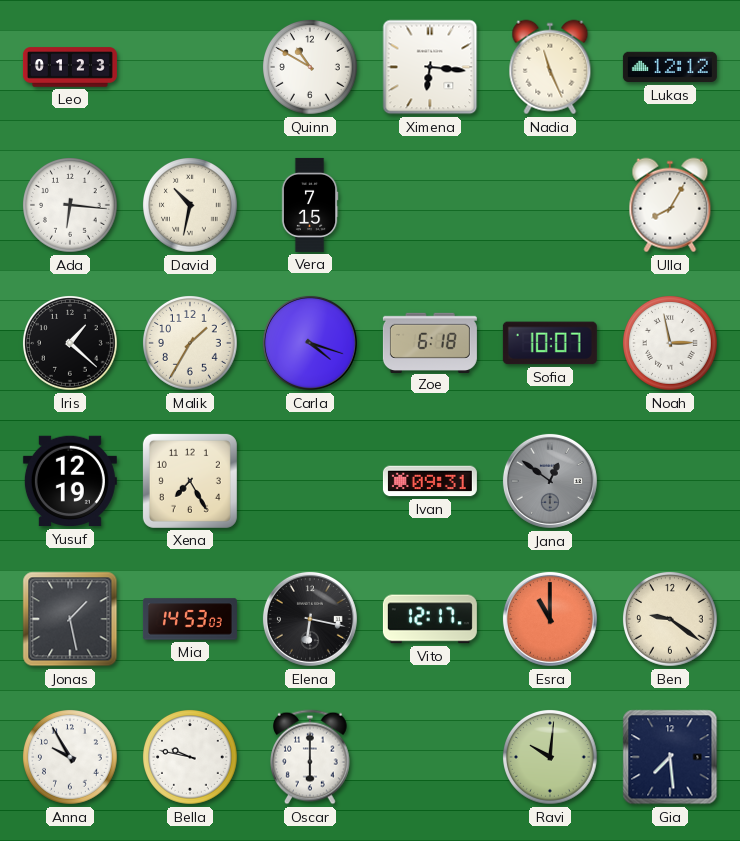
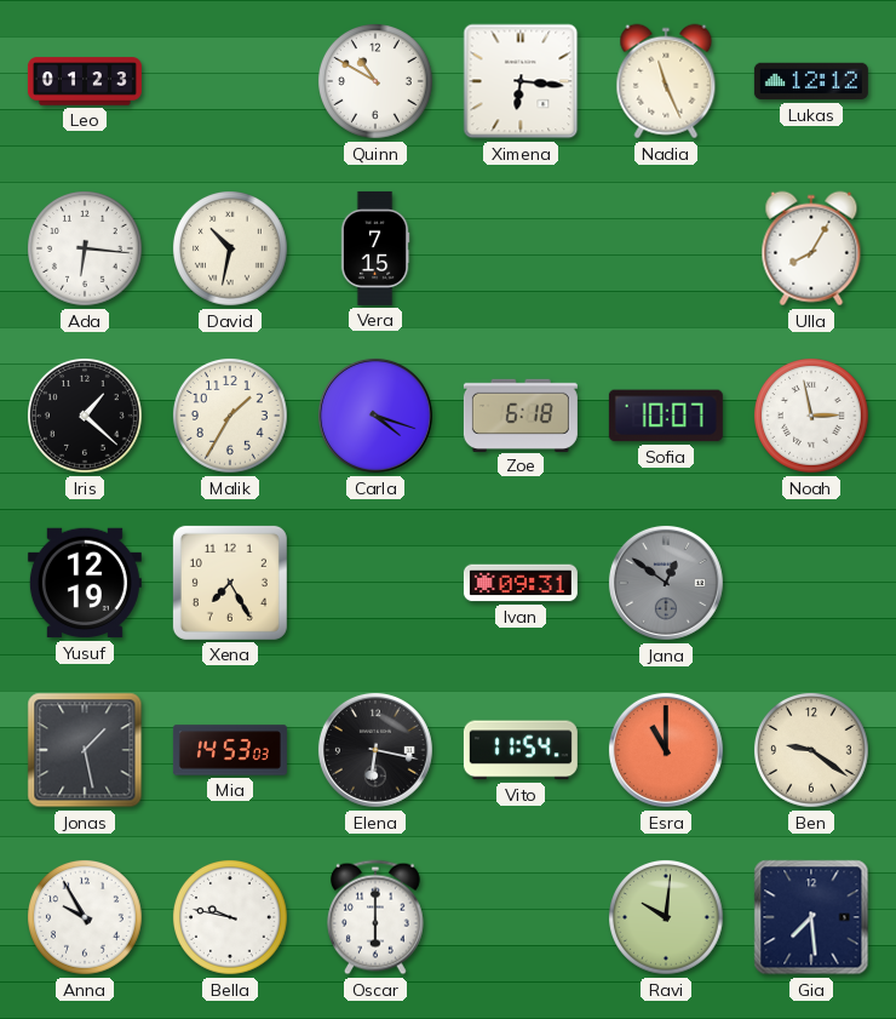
Vito: 12:17 -> 11:54 (521, 750)
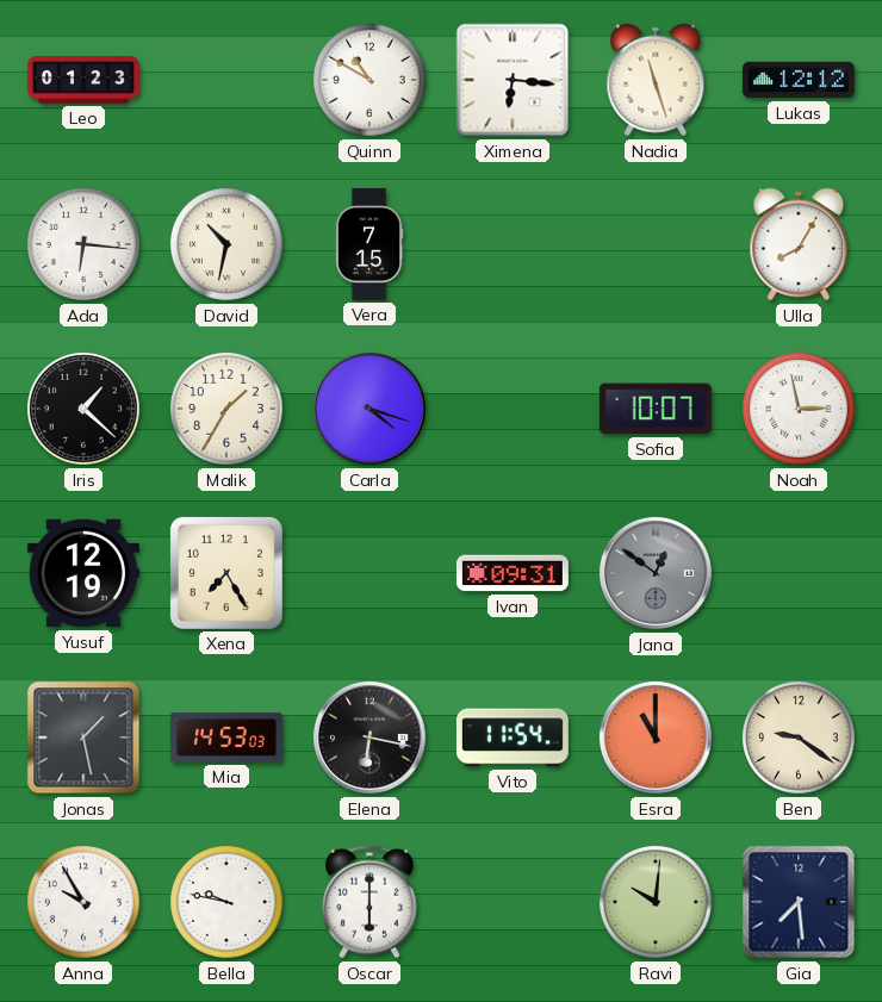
Nadia: 11:26 -> 11:27 (656, 80)
Zoe: 6:18 -> none (521, 414)
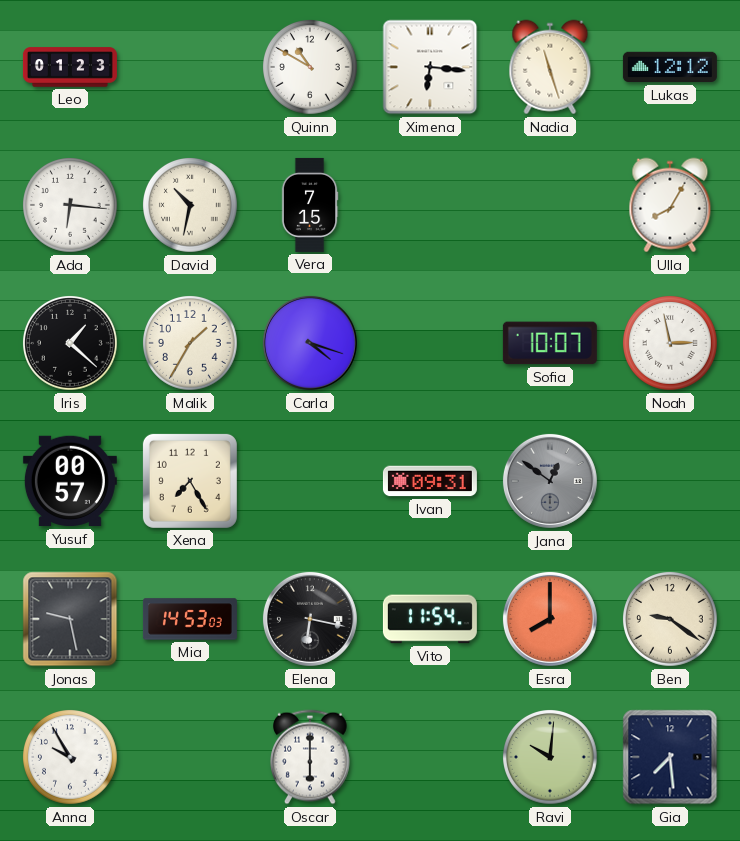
Yusuf: 12:19 -> 00:57 (70, 481)
Jonas: 1:28 -> 9:28 (70, 619)
Esra: 11:00 -> 8:00 (550, 619)
Bella: 9:47 -> none (228, 903)
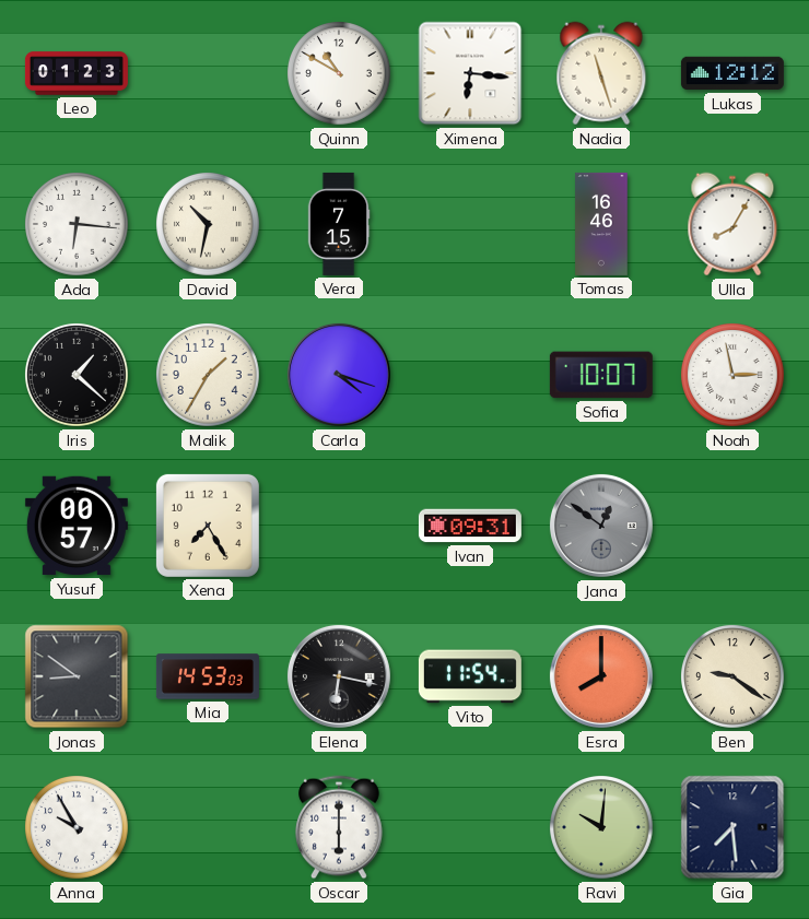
Tomas: none -> 16:46 (601, 224)
Jonas: 9:28 -> 8:51 (77, 676)
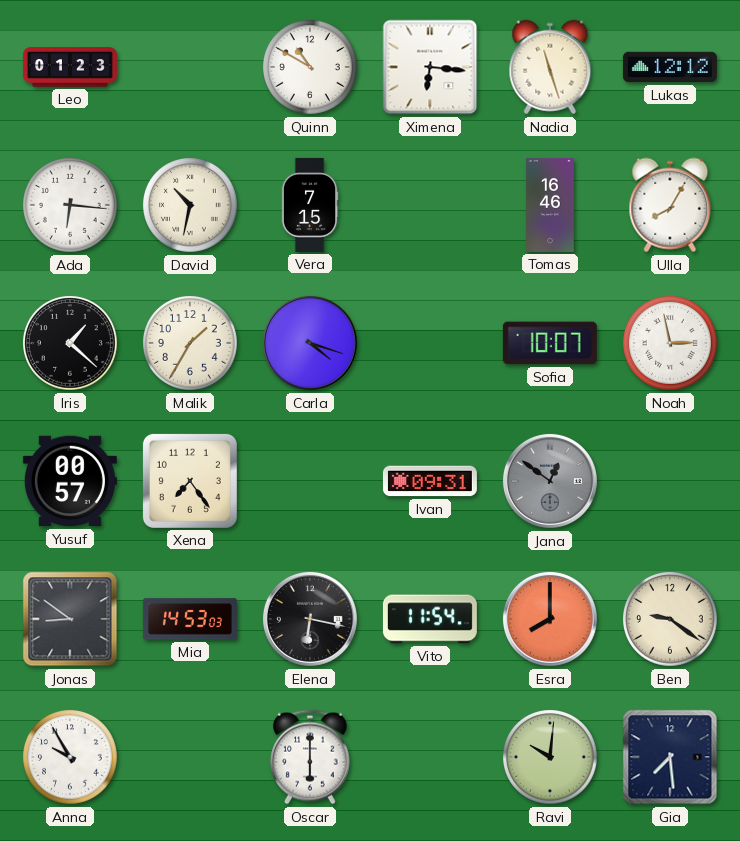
Xena: 7:25 -> 7:24 (190, 481)
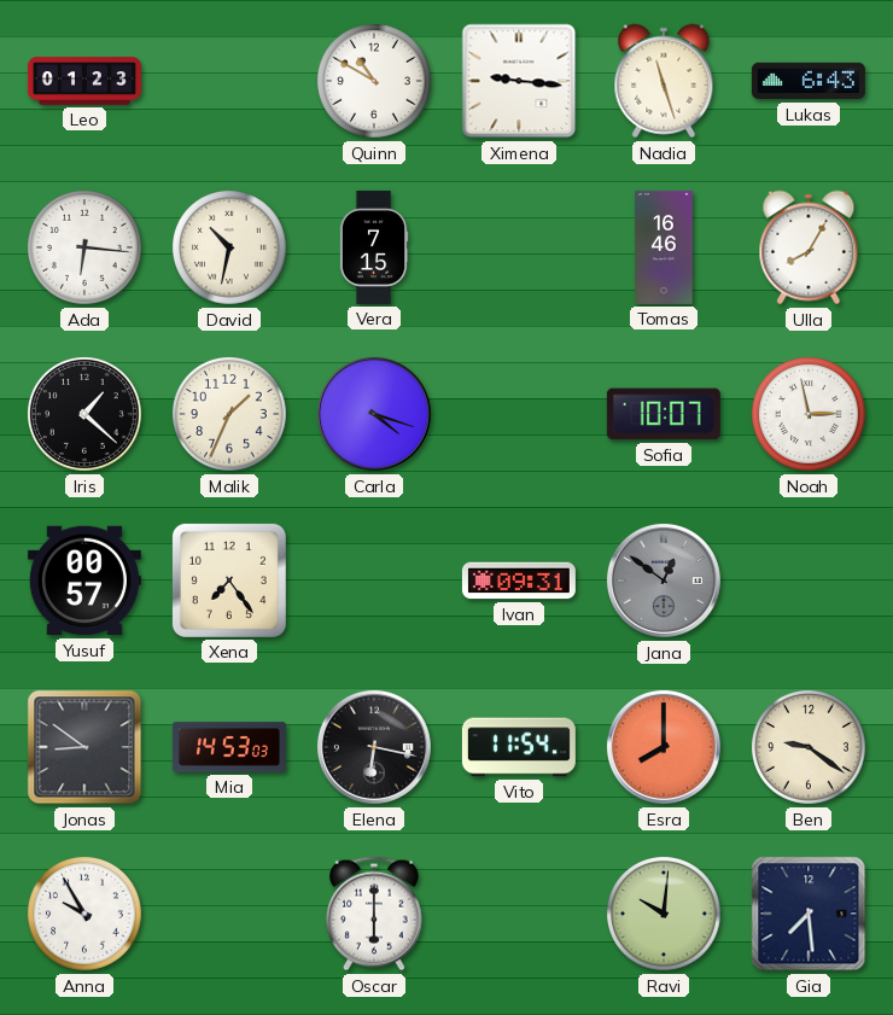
Ximena: 6:16 -> 9:16 (519, 81)
Lukas: 12:12 -> 6:43 (809, 81)
Malik: 1:35 -> 1:34 (230, 415)
